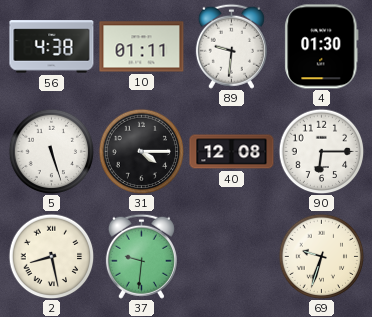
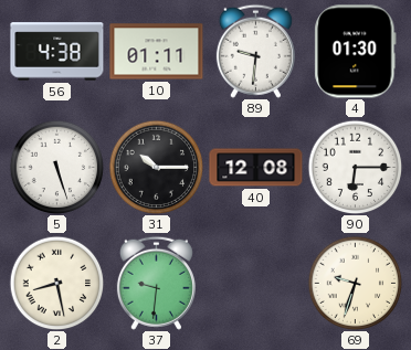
31: 4:15 -> 10:15 (156, 167)
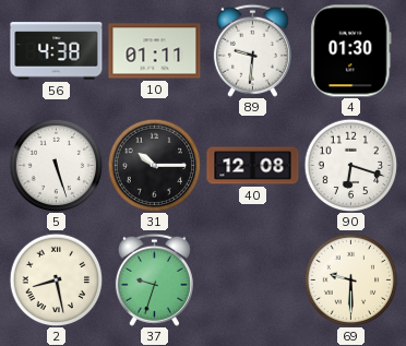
90: 6:15 -> 6:18 (350, 165)
37: 9:31 -> 9:33 (154, 279)
69: 9:33 -> 9:30 (350, 279)
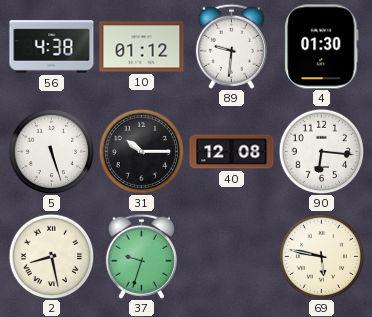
10: 01:11 -> 01:12 (142, 47)
90: 6:18 -> 6:16 (321, 151)
69: 9:30 -> 5:47 (321, 256)
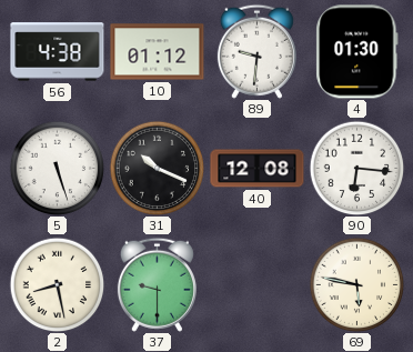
31: 10:15 -> 10:19 (157, 168)
37: 9:33 -> 9:30 (157, 284)
